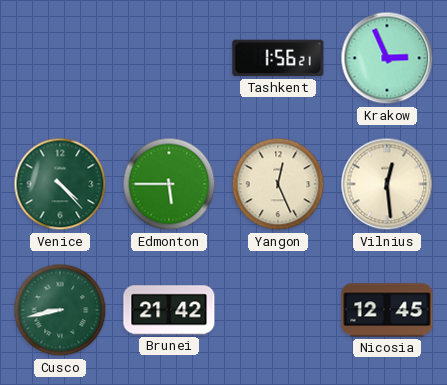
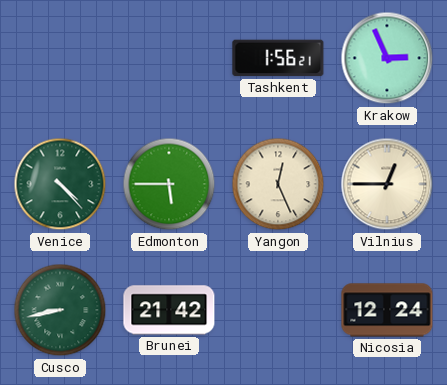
Vilnius: 12:29 -> 12:45 (387, 184)
Nicosia: 12:45 -> 12:24 (387, 310)
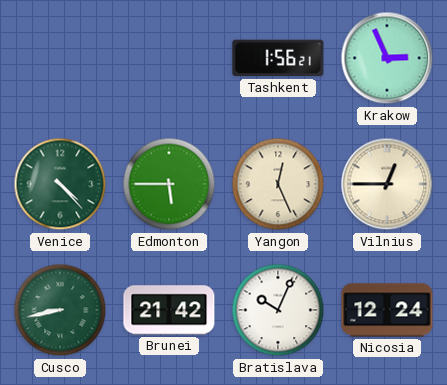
Bratislava: none -> 10:04 (278, 310)
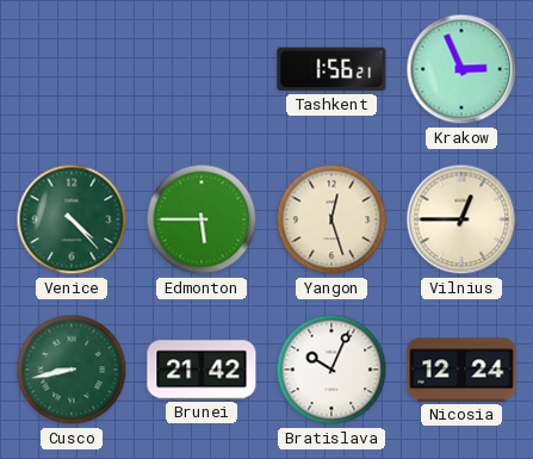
Yangon: 12:26 -> 12:27 (331, 219)
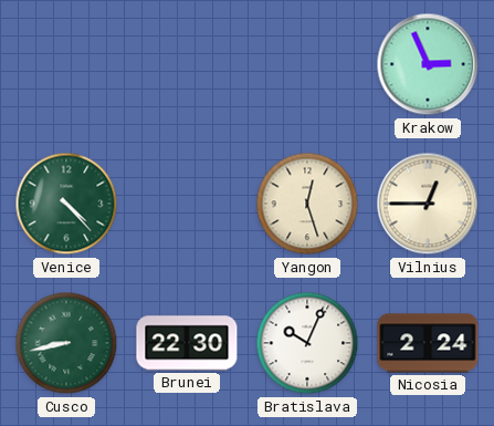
Tashkent: 1:56 -> none (331, 69)
Edmonton: 5:45 -> none (202, 219)
Brunei: 21:42 -> 22:30 (187, 343)
Nicosia: 12:24 -> 2:24 (428, 343)
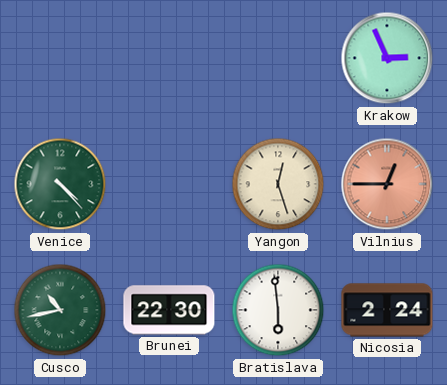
Vilnius dial: cream -> salmon (387, 184)
Cusco: 8:43 -> 10:43 (60, 310)
Bratislava: 10:04 -> 5:59 (278, 310)
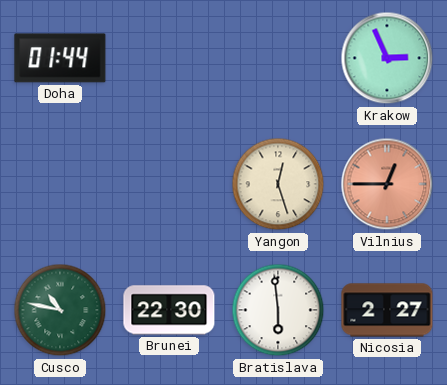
Doha: none -> 01:44 (60, 58)
Venice: 4:23 -> none (60, 184)
Cusco: 10:43 -> 10:47 (60, 310)
Nicosia: 2:24 -> 2:27 (387, 310)
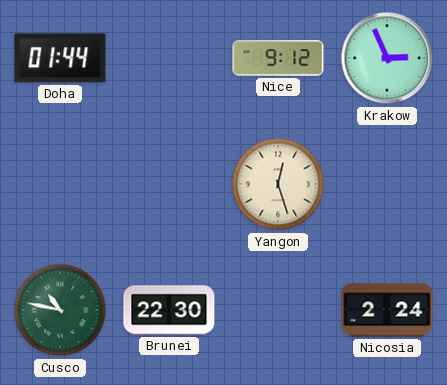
Nice: none -> 9:12 (278, 58)
Vilnius: 12:45 -> none (387, 184)
Bratislava: 5:59 -> none (278, 310)
Nicosia: 2:27 -> 2:24 (387, 310)
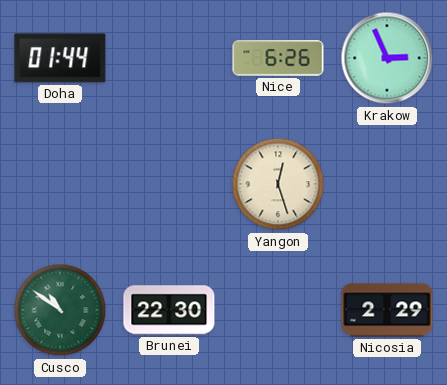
Nice: 9:12 -> 6:26 (278, 58)
Cusco: 10:47 -> 10:51 (60, 310)
Nicosia: 2:24 -> 2:29 (387, 310)
